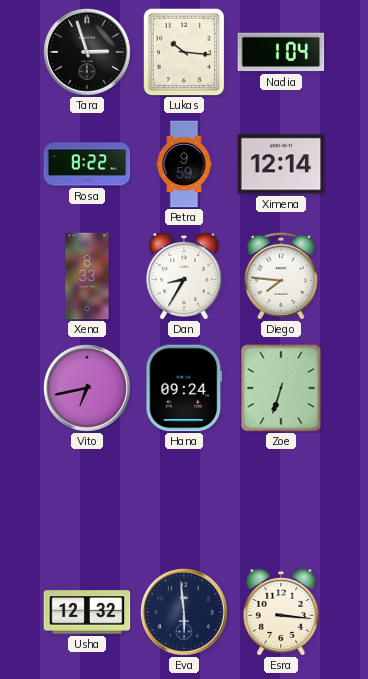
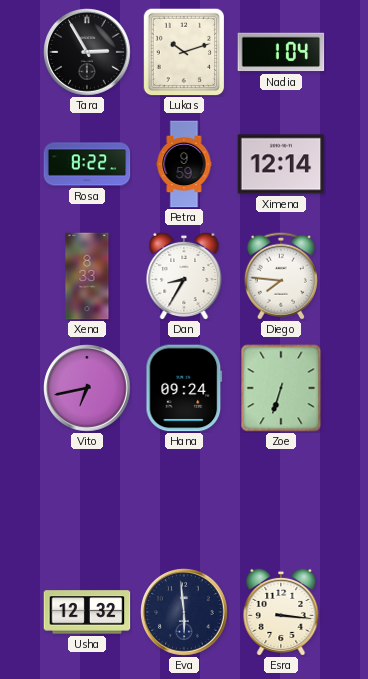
Tara: 2:57 -> 2:55 (87, 52)
Lukas: 10:16 -> 10:12 (184, 52)
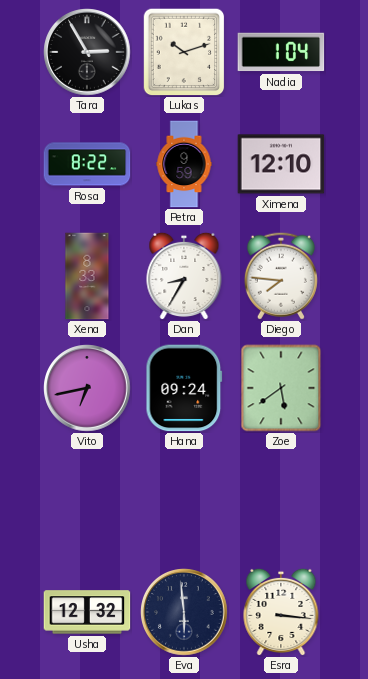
Ximena: 12:14 -> 12:10 (281, 164)
Zoe: 6:33 -> 5:39 (281, 388)
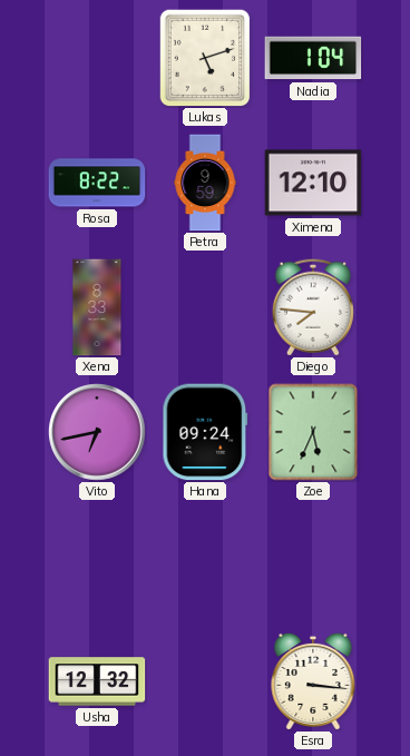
Tara: 2:55 -> none (87, 52)
Lukas: 10:12 -> 5:12 (205, 58)
Dan: 8:35 -> none (184, 276)
Zoe: 5:39 -> 5:34 (313, 432)
Eva: 5:59 -> none (184, 612)
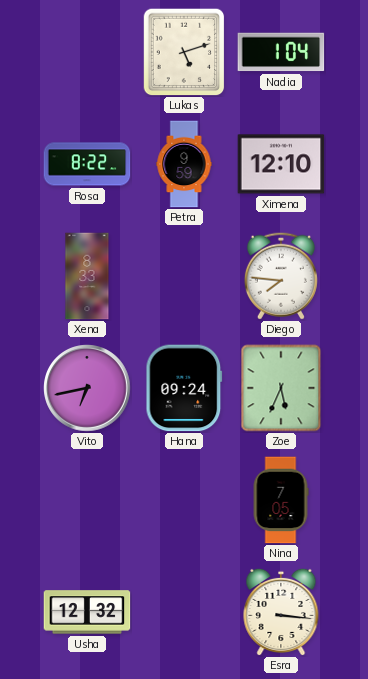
Nina: none -> 7:05 (281, 500)
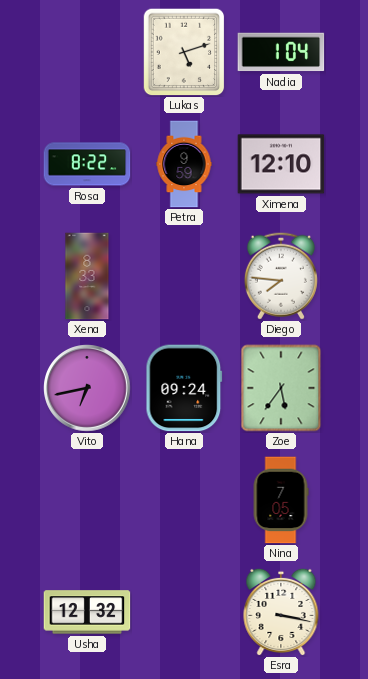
Zoe: 5:34 -> 5:36 (281, 388)
Esra: 3:16 -> 3:17 (281, 612)
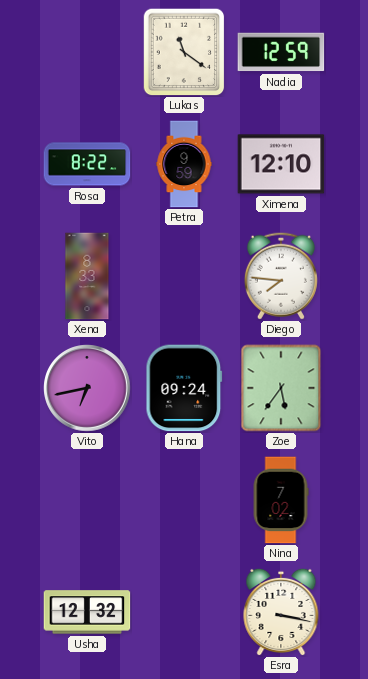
Lukas: 5:12 -> 11:21 (184, 52)
Nadia: 1:04 -> 12:59 (281, 52)
Nina: 7:05 -> 7:02 (281, 500)
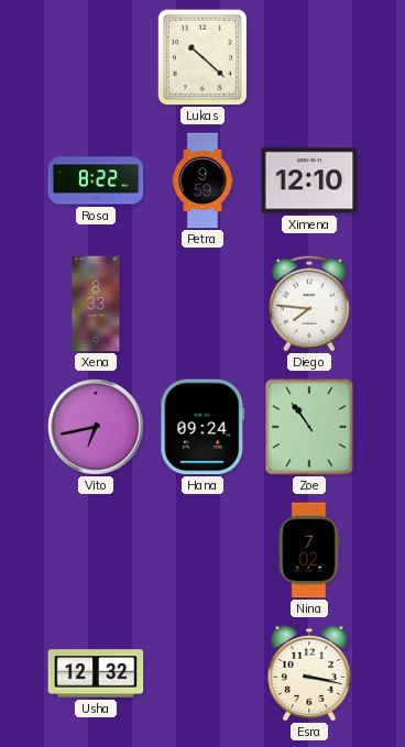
Lukas: 11:21 -> 10:22 (202, 57)
Nadia: 12:59 -> none (281, 52)
Zoe: 5:36 -> 10:54 (309, 427)
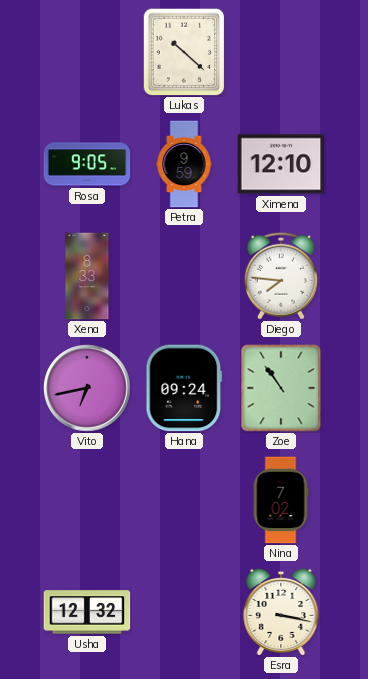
Rosa: 8:22 -> 9:05 (87, 164)
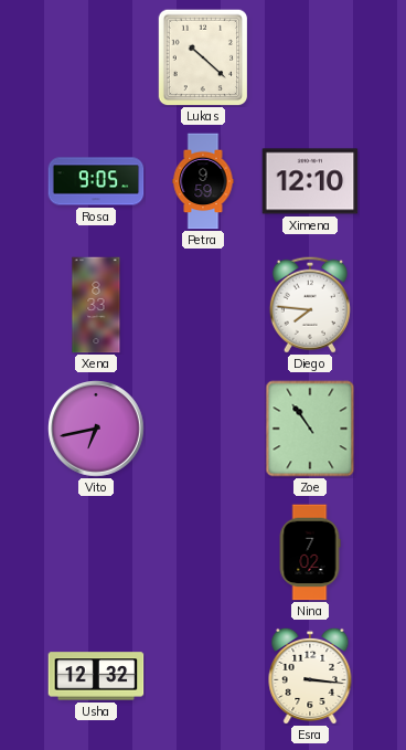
Hana: 09:24 -> none (184, 388)
Esra: 3:17 -> 3:16 (310, 676)
